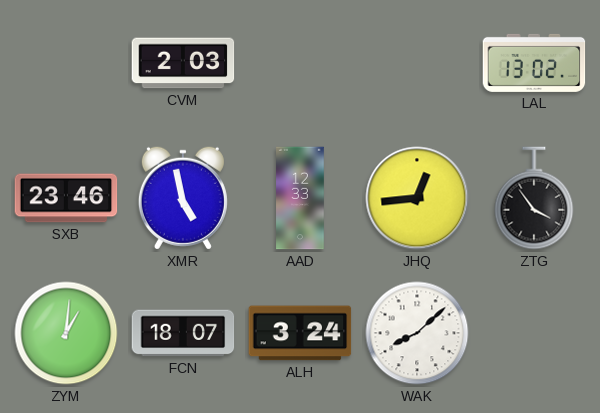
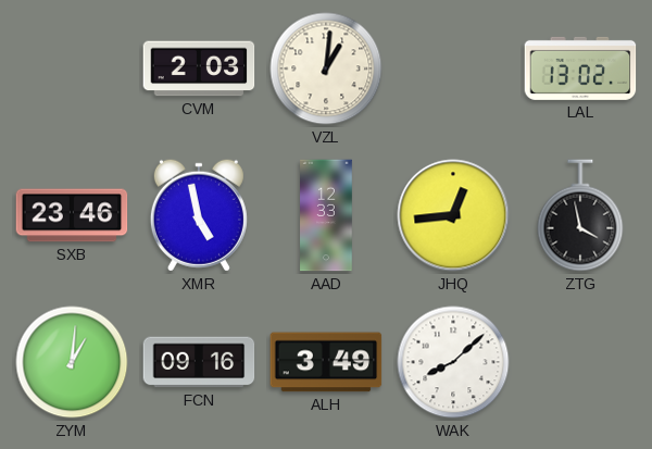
VZL: none -> 1:01 (326, 68)
ZTG: 3:54 -> 3:58 (580, 215)
FCN: 18:07 -> 09:16 (199, 362)
ALH: 3:24 -> 3:49 (326, 362)
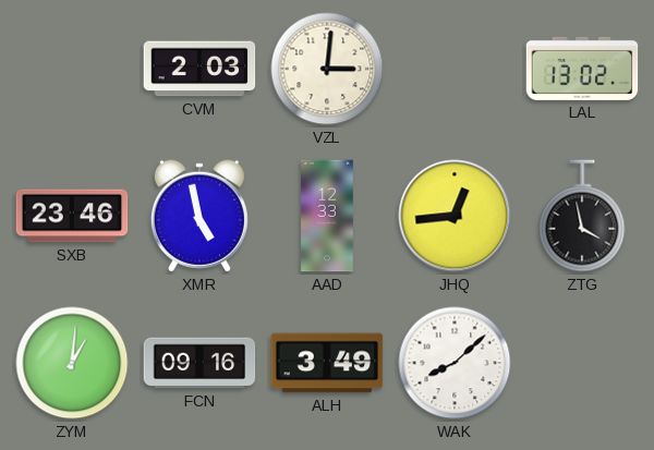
VZL: 1:01 -> 3:01 (327, 69)
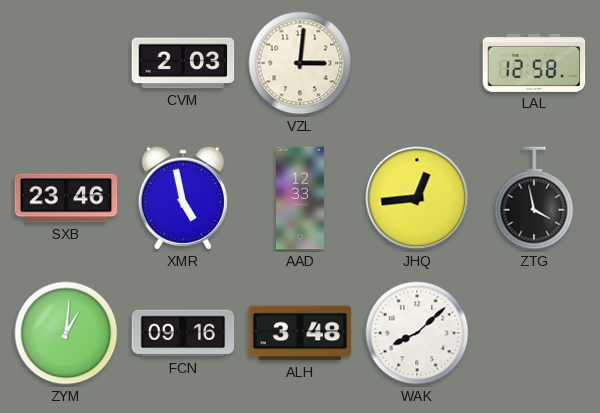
LAL: 13:02 -> 12:58 (534, 63)
ALH: 3:49 -> 3:48 (300, 333)
